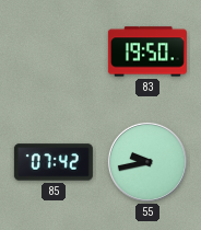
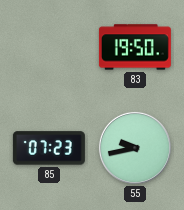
85: 07:42 -> 07:23 (49, 148)
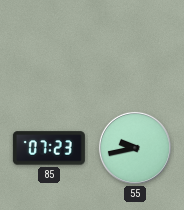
83: 19:50 -> none (135, 47)
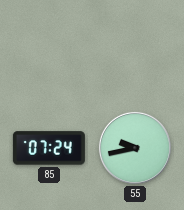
85: 07:23 -> 07:24 (49, 148)
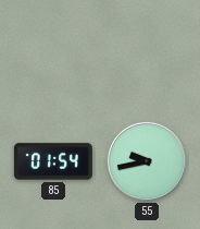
85: 07:24 -> 01:54 (53, 161)
